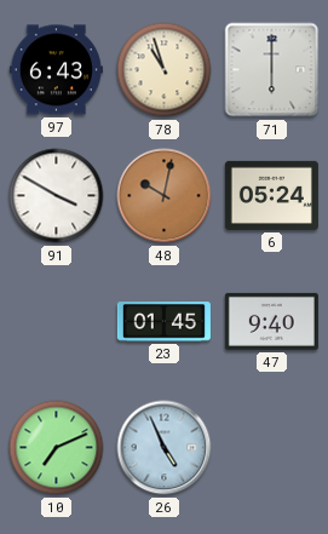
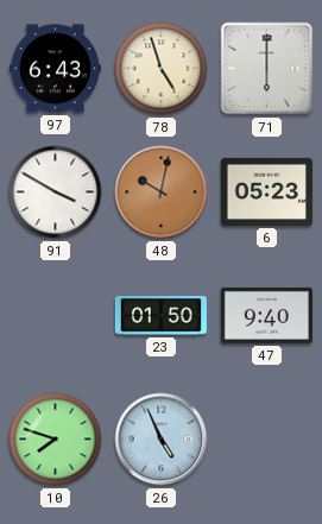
78: 10:57 -> 4:57 (162, 69)
6: 05:24 -> 05:23 (266, 191)
23: 01:45 -> 01:50 (160, 316)
10: 7:11 -> 7:48 (56, 440)
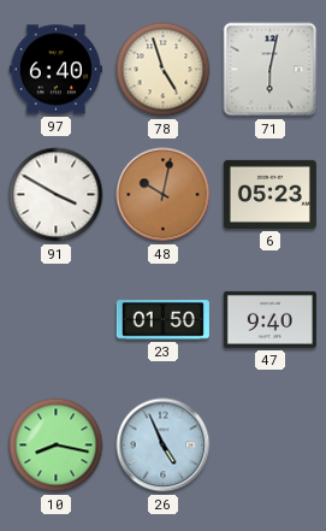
97: 6:43 -> 6:40 (55, 70)
71: 6:00 -> 6:02 (271, 70)
10: 7:48 -> 8:17 (57, 446)
